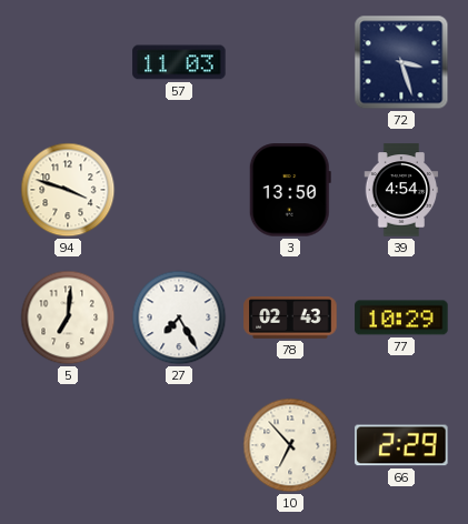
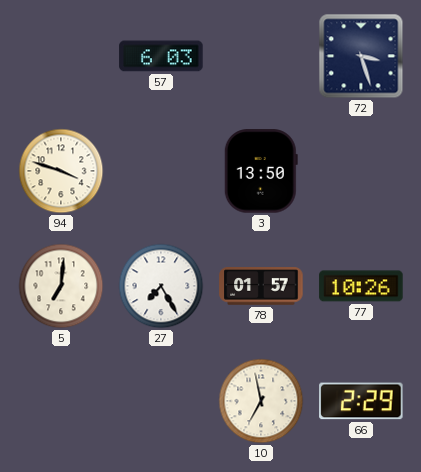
57: 11:03 -> 6:03 (161, 56)
39: 4:54 -> none (401, 190)
78: 02:43 -> 01:57 (261, 286)
77: 10:29 -> 10:26 (361, 286)
10: 6:53 -> 6:58 (261, 401)
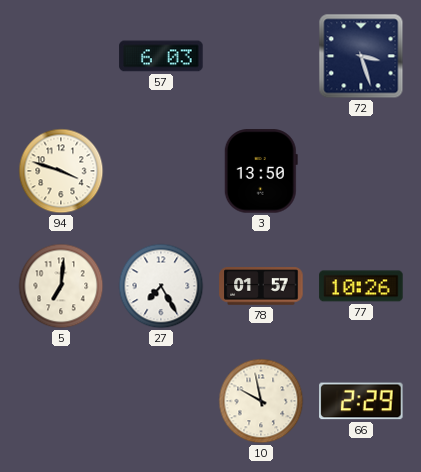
10: 6:58 -> 9:58 (261, 401)
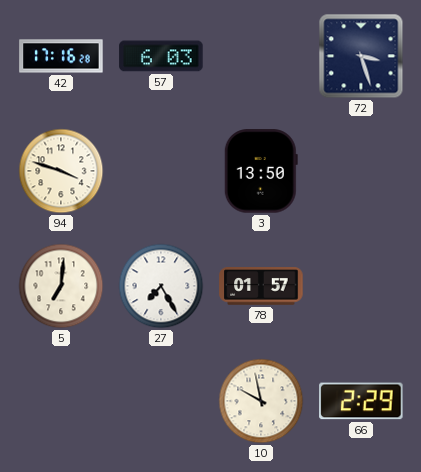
42: none -> 17:16 (61, 56)
77: 10:26 -> none (361, 286)
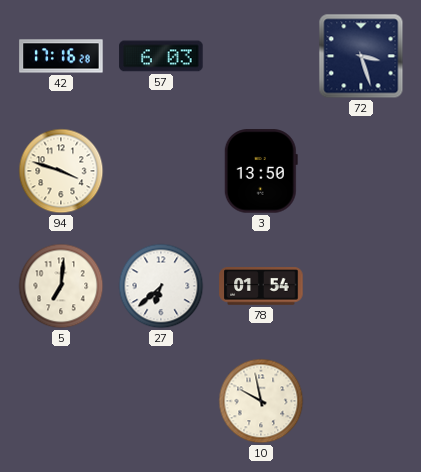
27: 7:25 -> 6:38 (161, 286)
78: 01:57 -> 01:54 (261, 286)
66: 2:29 -> none (361, 401)
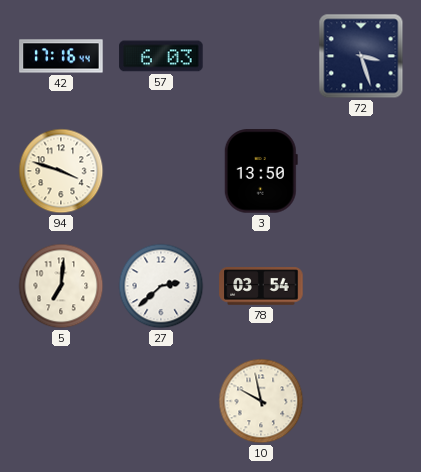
42: 17:16:28 -> 17:16:44 (61, 56)
27: 6:38 -> 2:38 (161, 286)
78: 01:54 -> 03:54 (261, 286)
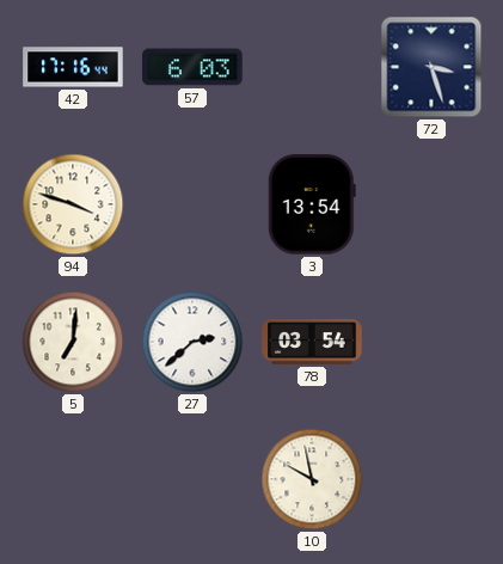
3: 13:50 -> 13:54 (312, 204)
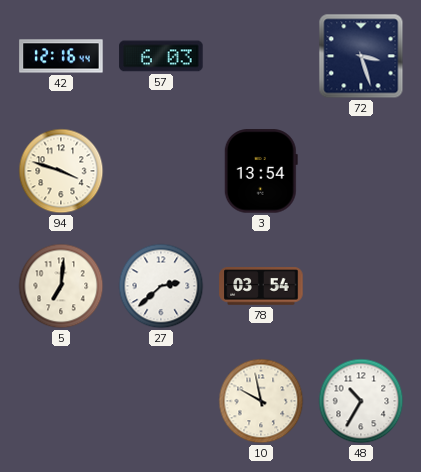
42: 17:16 -> 12:16 (61, 56)
48: none -> 10:35 (361, 401)
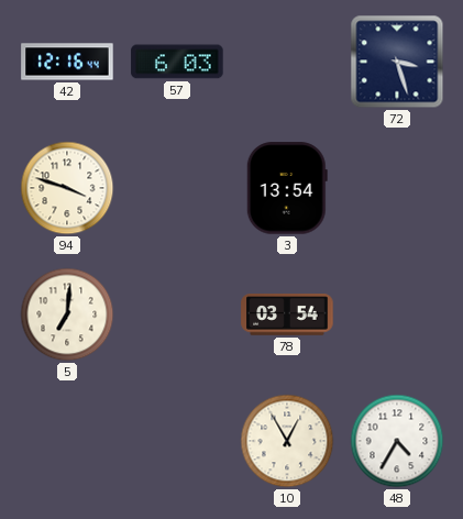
27: 2:38 -> none (161, 286)
10: 9:58 -> 12:55 (287, 441)
48: 10:35 -> 4:35 (397, 441)
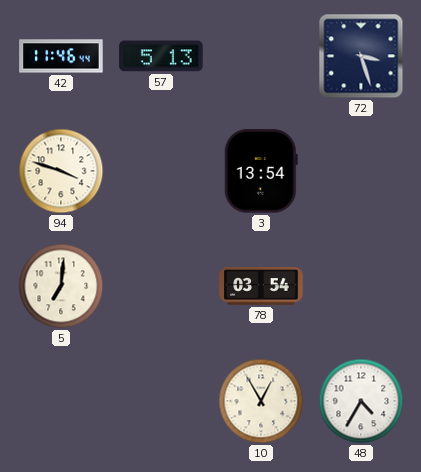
42: 12:16 -> 11:46 (61, 56)
57: 6:03 -> 5:13 (161, 56)
